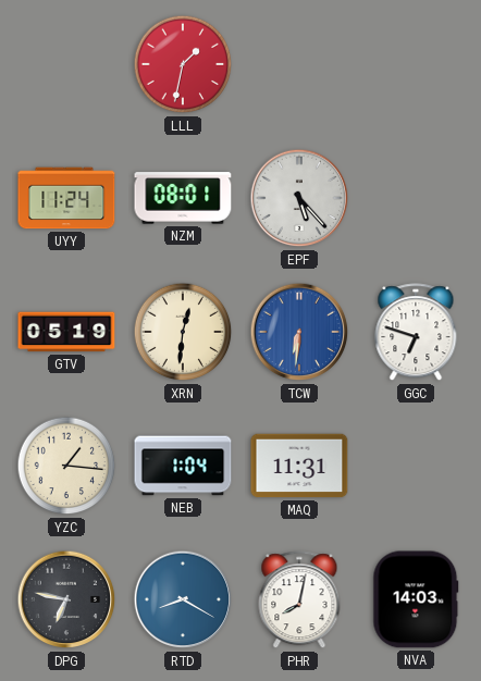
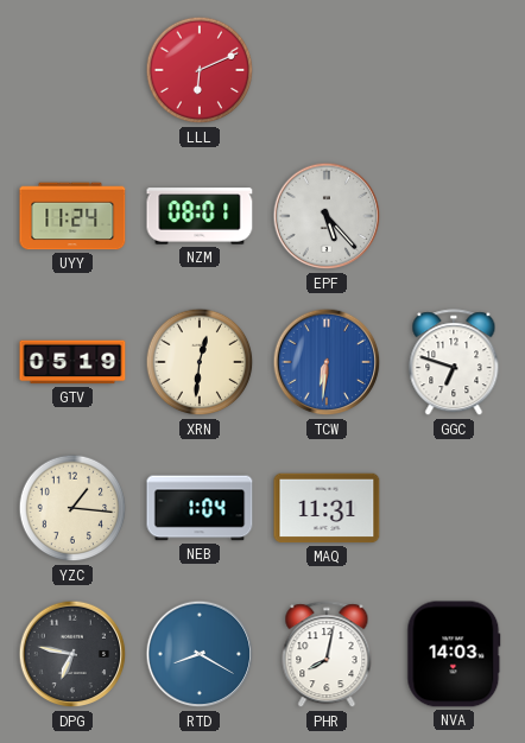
LLL: 1:32 -> 6:11 (200, 70)
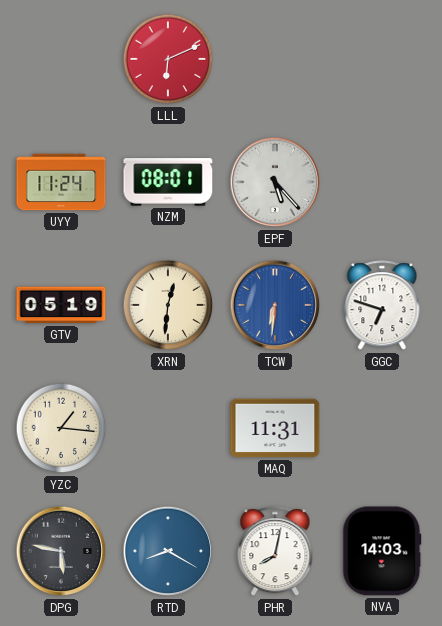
NEB: 1:04 -> none (200, 508)
DPG: 6:47 -> 5:47 (61, 551)
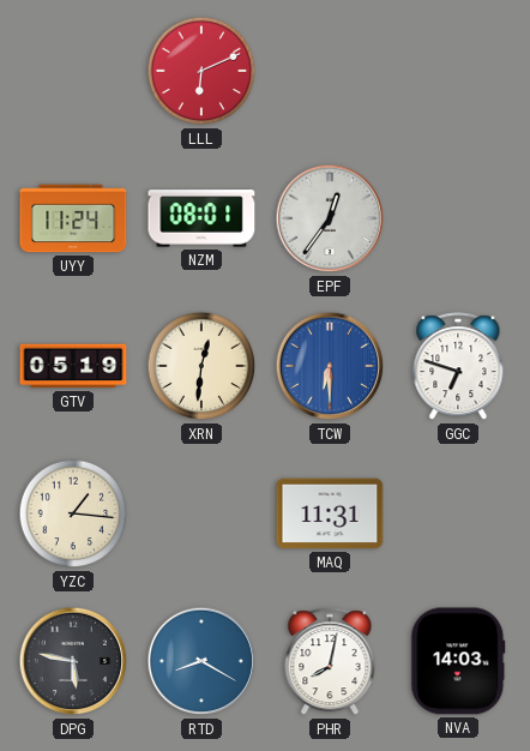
EPF: 5:23 -> 12:36 (330, 218)
TCW: 6:31 -> 6:30 (330, 366)
